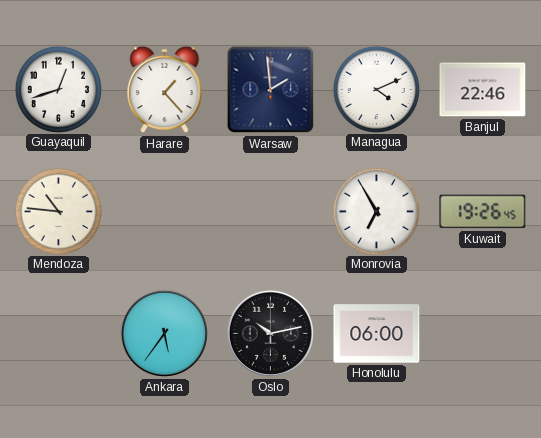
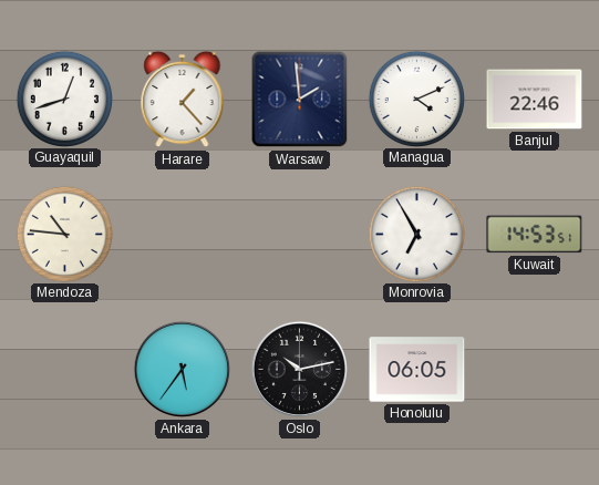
Kuwait: 19:26 -> 14:53 (535, 235)
Honolulu: 06:00 -> 06:05 (417, 370)
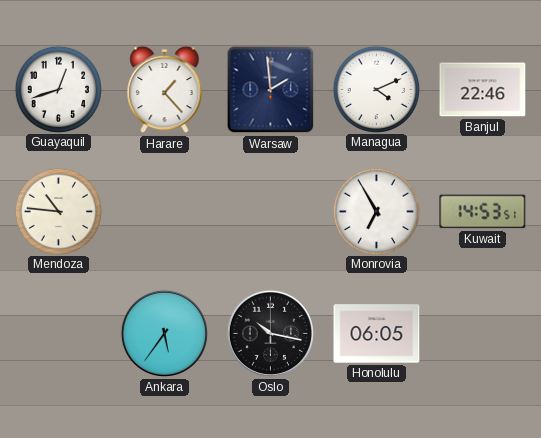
Oslo: 10:13 -> 10:17 (270, 333)
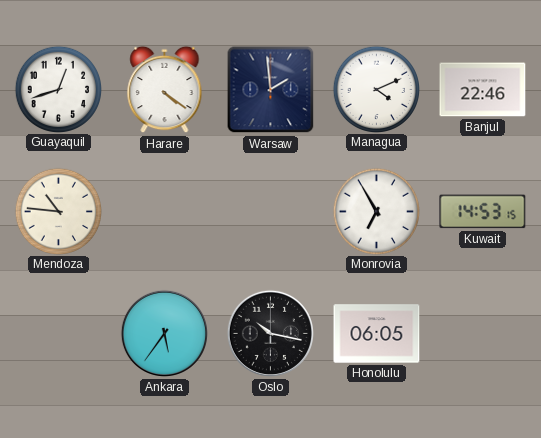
Harare: 1:23 -> 4:21 (165, 90)
Kuwait: 14:53:51 -> 14:53:15 (483, 212)
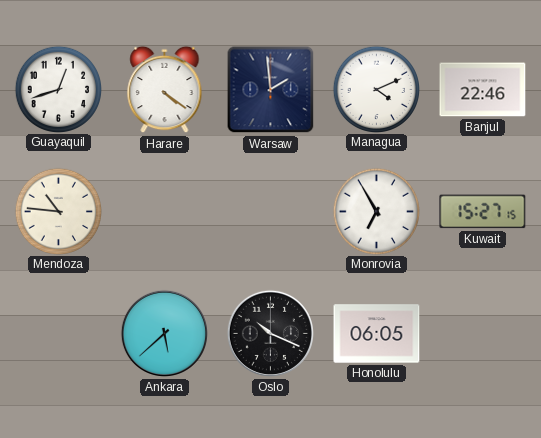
Kuwait: 14:53 -> 15:27 (483, 212)
Ankara: 5:36 -> 5:38 (164, 333)
Oslo: 10:17 -> 10:19 (270, 333)
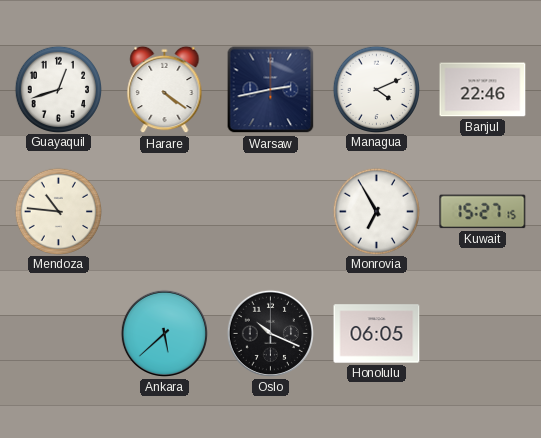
Warsaw: 1:59 -> 2:43 (271, 90)
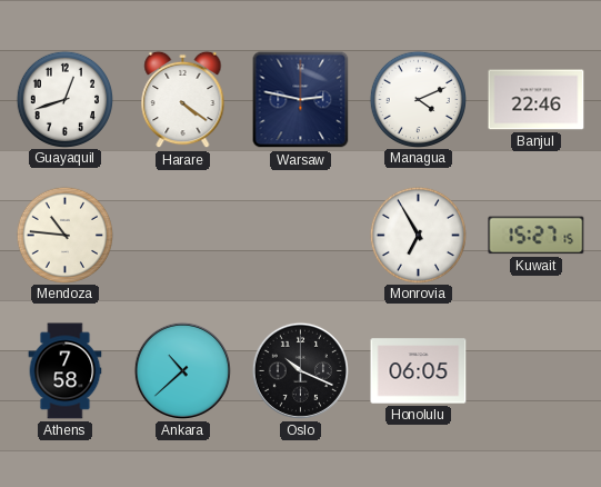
Warsaw: 2:43 -> 2:47 (301, 100)
Athens: none -> 7:58 (66, 371)
Ankara: 5:38 -> 10:38 (182, 370)
